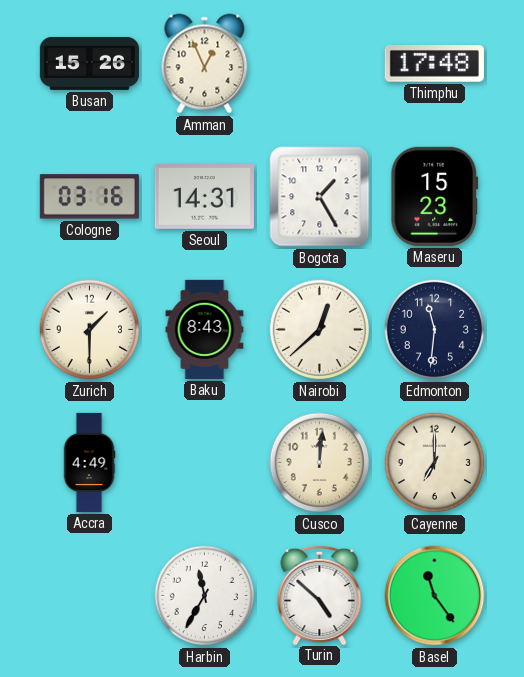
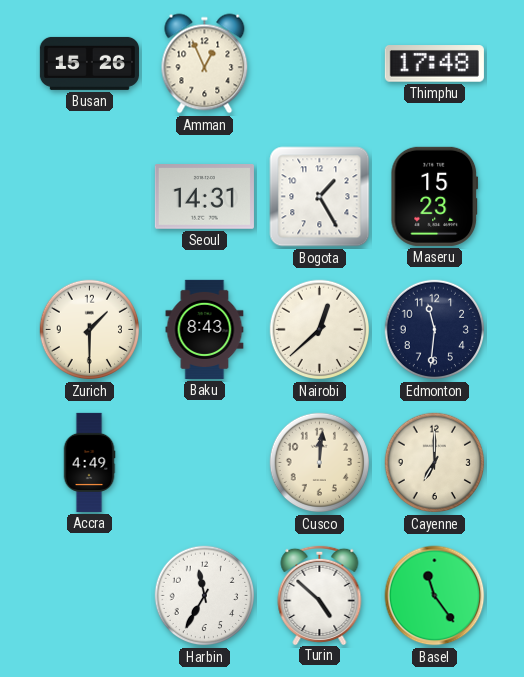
Cologne: 03:16 -> none (89, 197)
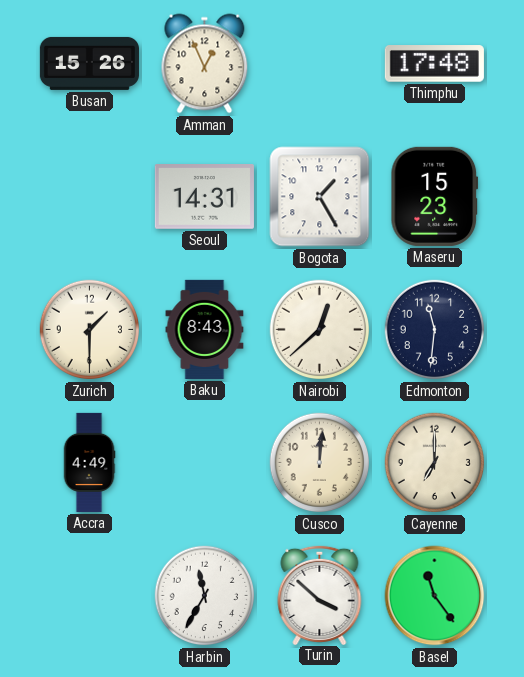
Turin: 4:52 -> 3:52 (320, 594)
